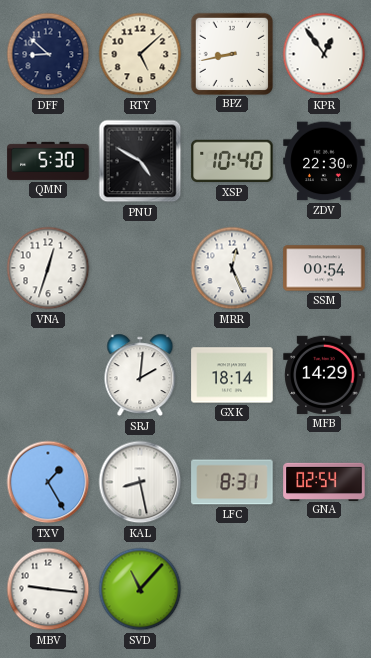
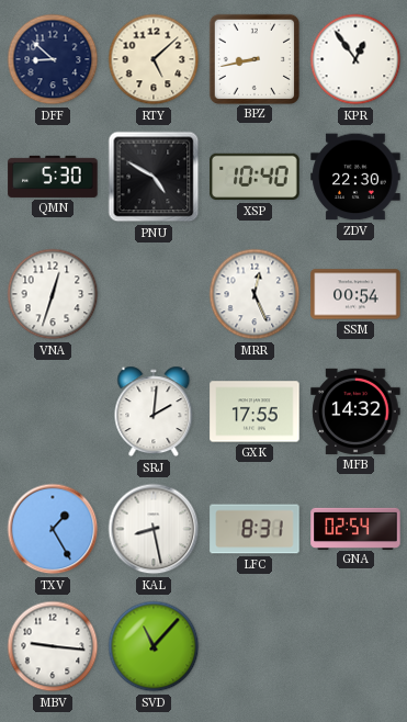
GXK: 18:14 -> 17:55 (255, 411)
MFB: 14:29 -> 14:32 (355, 411)
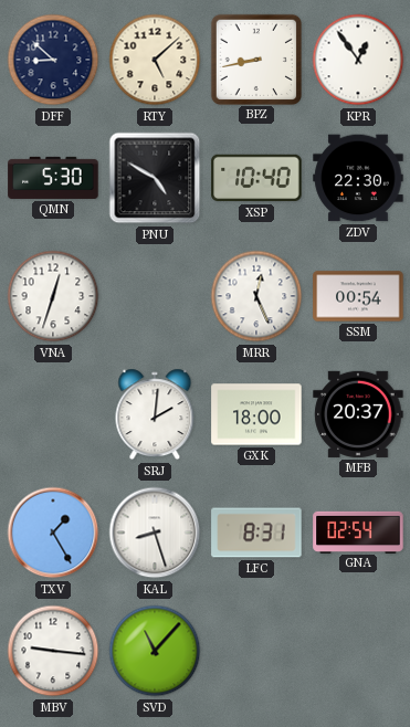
GXK: 17:55 -> 18:00 (256, 414)
MFB: 14:32 -> 20:37 (358, 414)
KAL: 8:28 -> 8:27 (155, 533)
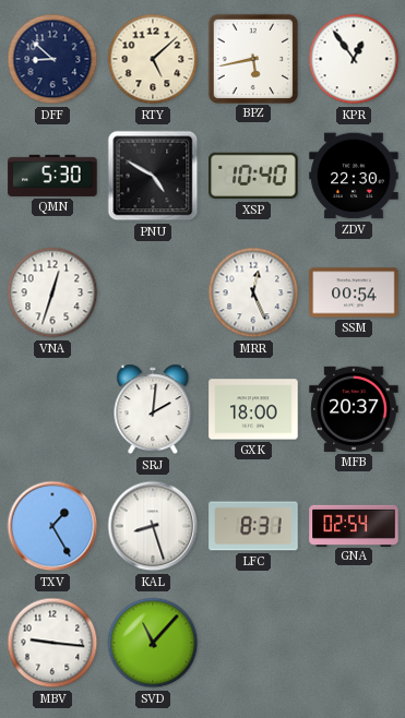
BPZ: 8:43 -> 5:43 (252, 58)
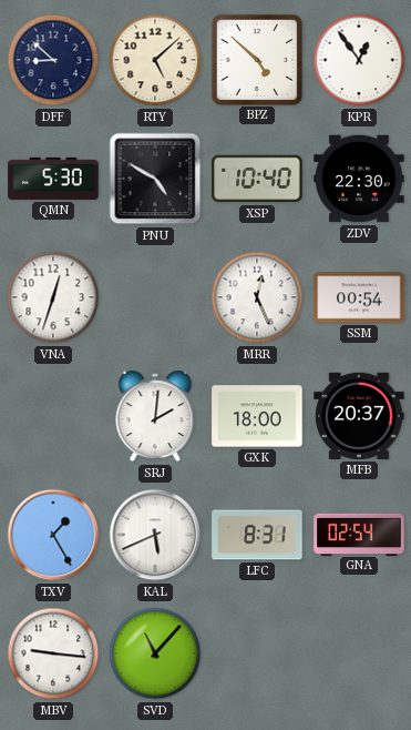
BPZ: 5:43 -> 4:52 (256, 59)
KAL: 8:27 -> 5:41 (155, 535)
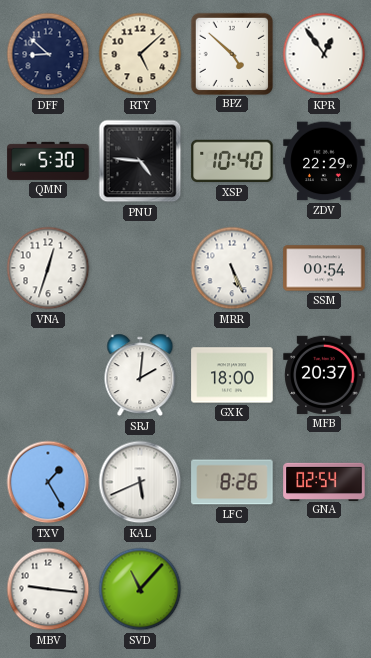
PNU: 4:50 -> 4:46 (140, 161)
ZDV: 22:30 -> 22:29 (324, 161)
MRR: 12:26 -> 5:26 (232, 268)
LFC: 8:31 -> 8:26 (232, 482)
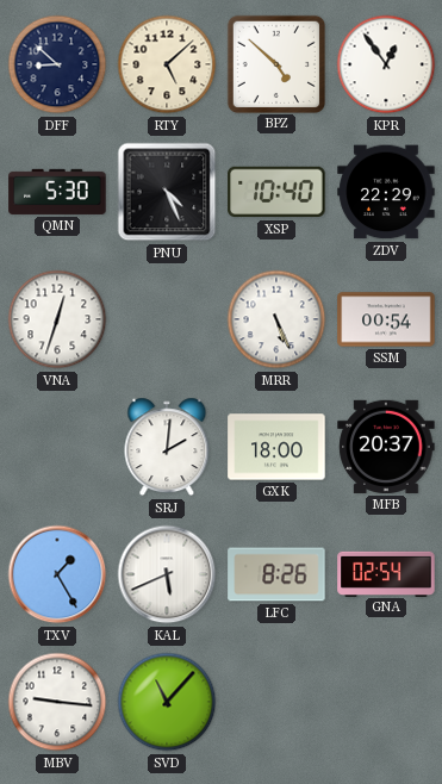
PNU: 4:46 -> 4:26 (167, 192)
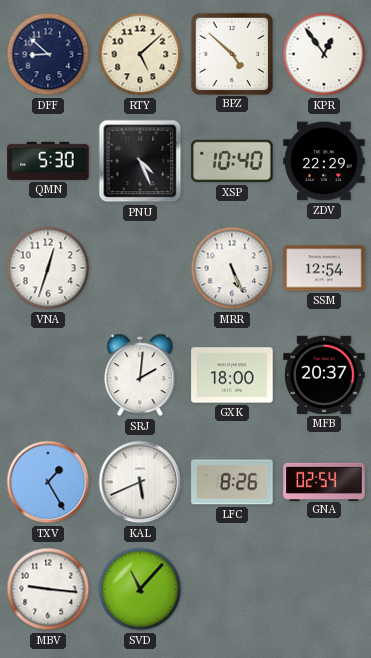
SSM: 00:54 -> 12:54 (324, 268)
